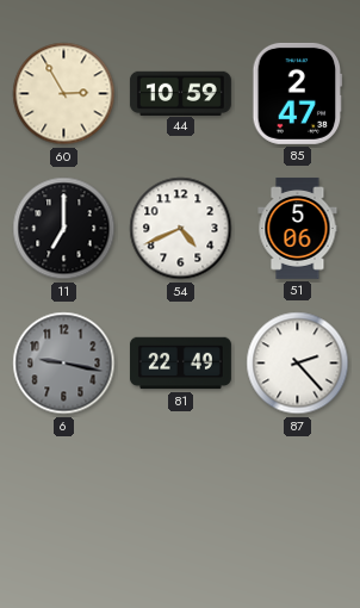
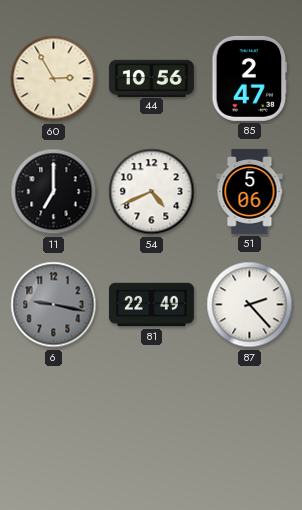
44: 10:59 -> 10:56 (151, 78)
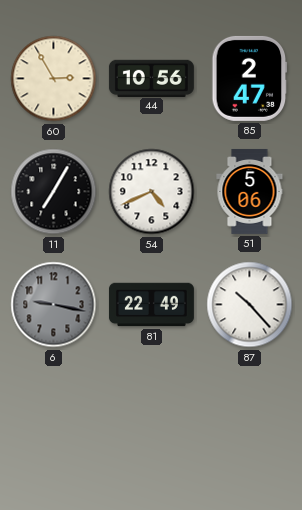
11: 7:00 -> 7:05 (54, 192)
87: 2:23 -> 10:23 (250, 305)
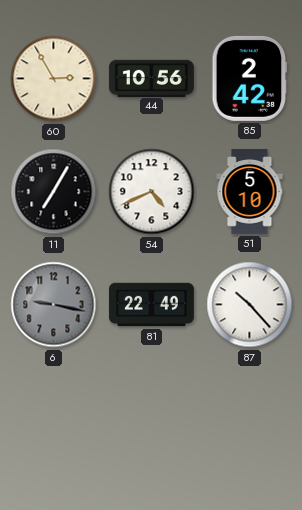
85: 2:47 -> 2:42 (250, 78)
51: 5:06 -> 5:10 (250, 191)
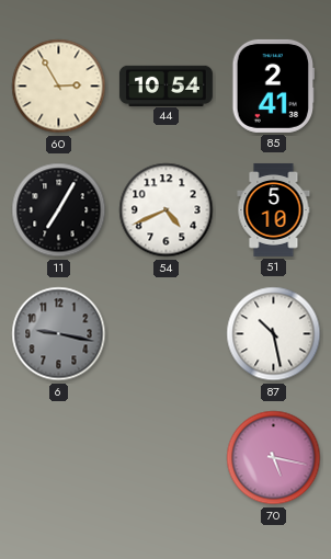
44: 10:56 -> 10:54 (165, 85)
85: 2:42 -> 2:41 (274, 85)
81: 22:49 -> none (151, 305)
87: 10:23 -> 10:28 (274, 334)
70: none -> 5:17 (274, 458)
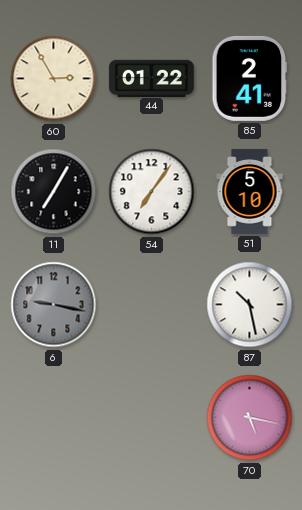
44: 10:54 -> 01:22 (151, 78)
54: 4:41 -> 7:06 (152, 192)
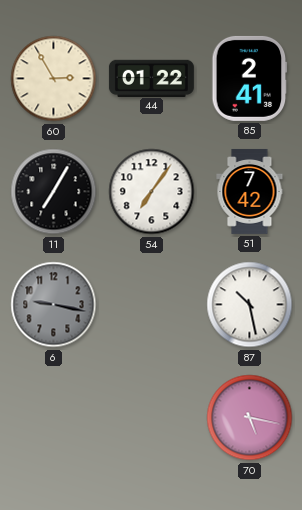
51: 5:10 -> 7:42 (250, 191)
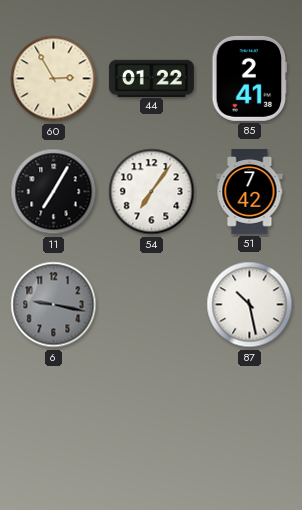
70: 5:17 -> none (250, 418)
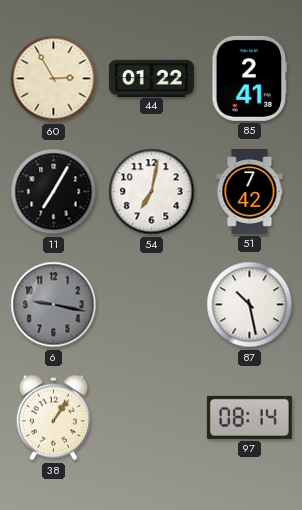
54: 7:06 -> 7:02 (152, 192)
38: none -> 1:06 (53, 418)
97: none -> 08:14 (249, 417)
